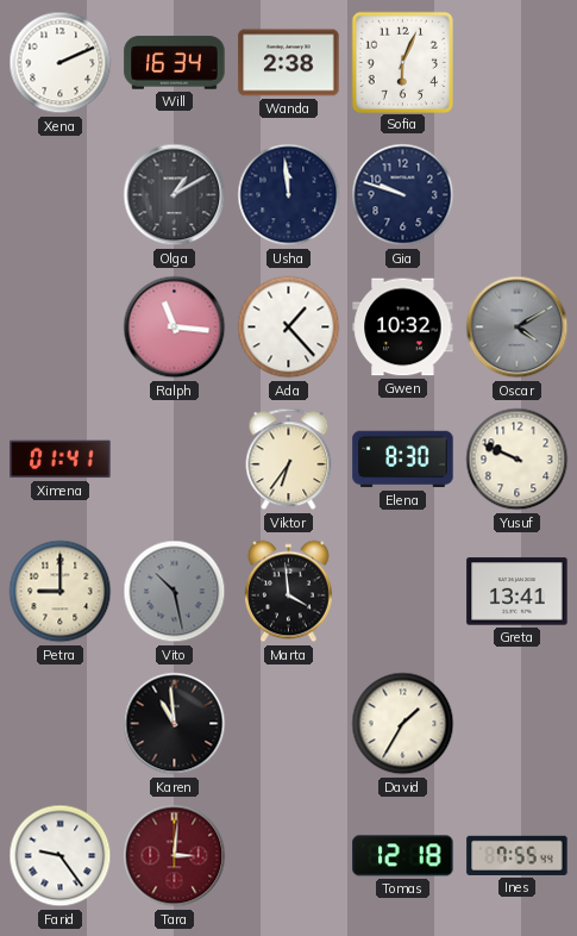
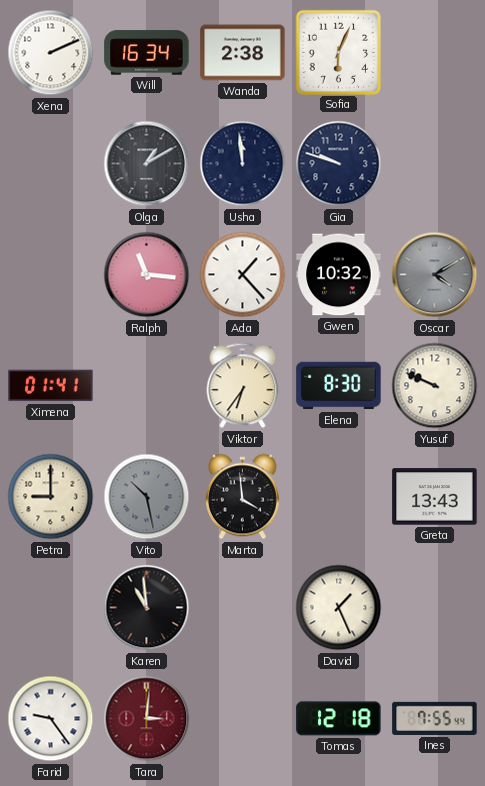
Greta: 13:41 -> 13:43 (435, 497)
David: 1:35 -> 1:26 (339, 608)
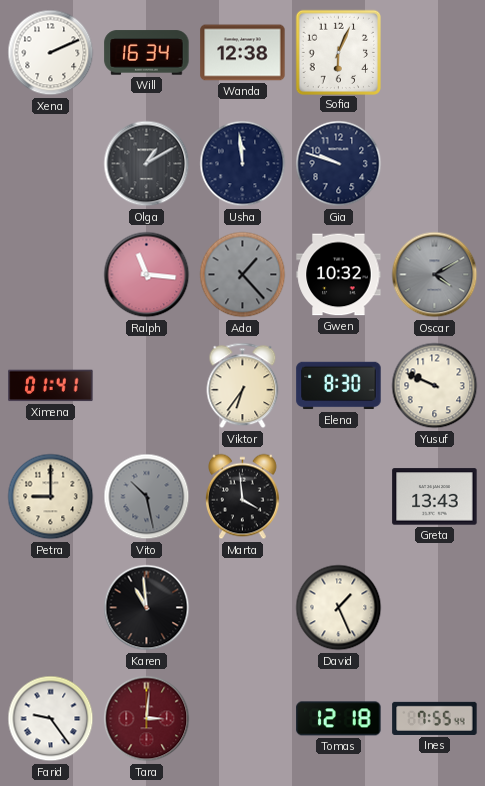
Wanda: 2:38 -> 12:38 (243, 53)
Ada dial: white -> grey (243, 275)
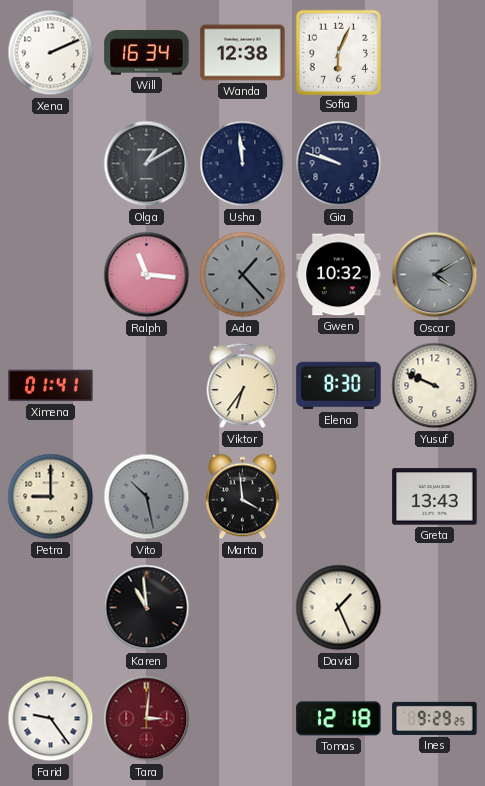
Ines: 7:55 -> 9:29 (435, 718)
